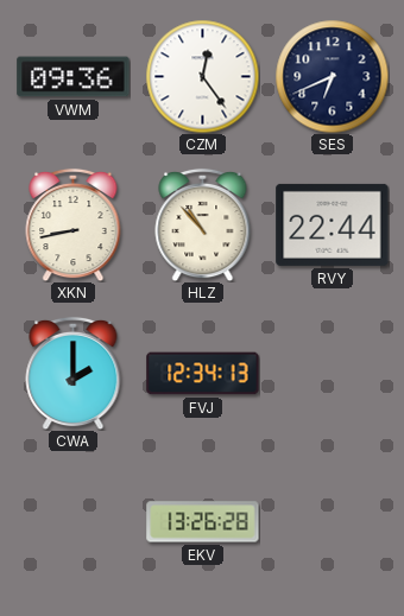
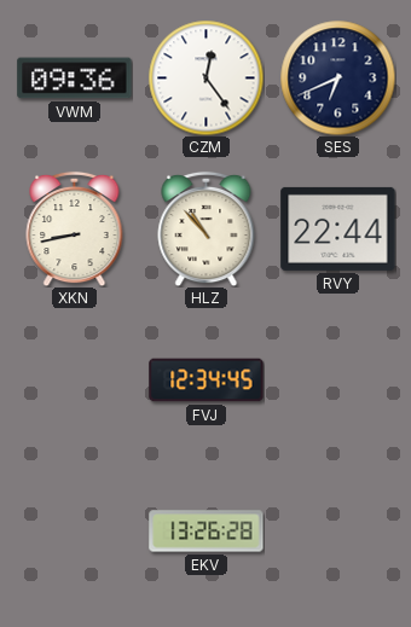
CWA: 2:00 -> none (74, 373)
FVJ: 12:34:13 -> 12:34:45 (207, 381)
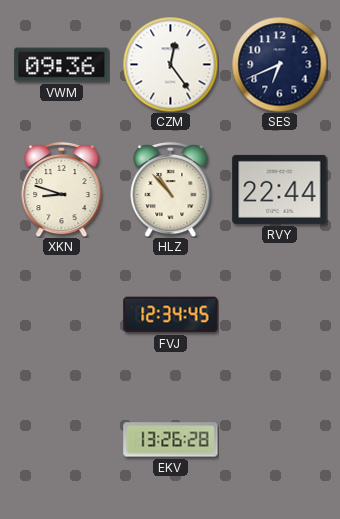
XKN: 8:43 -> 8:48 (62, 189)
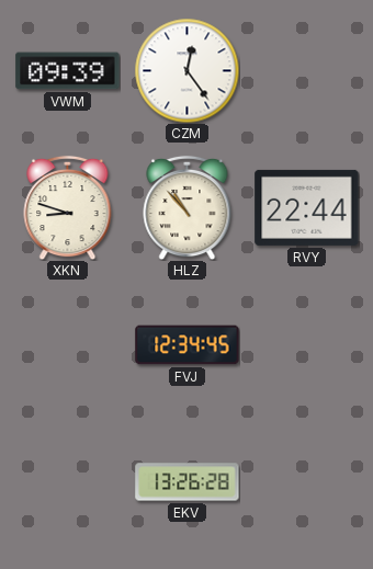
VWM: 09:36 -> 09:39 (68, 71)
SES: 6:41 -> none (279, 64)
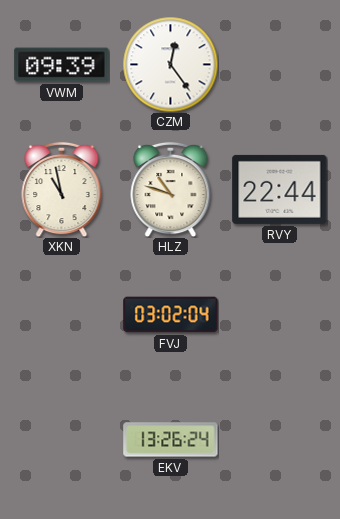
XKN: 8:48 -> 10:58 (62, 189)
HLZ: 10:53 -> 10:48 (171, 189)
FVJ: 12:34 -> 03:02 (171, 315)
EKV: 13:26:28 -> 13:26:24 (171, 440)
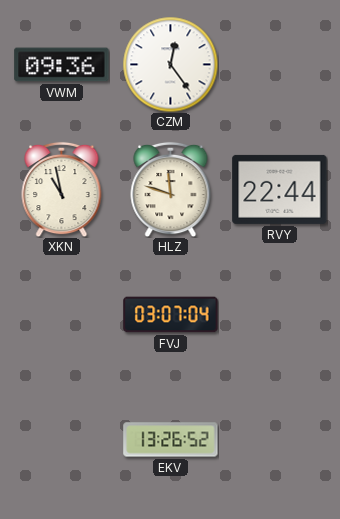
VWM: 09:39 -> 09:36 (62, 65)
HLZ: 10:48 -> 11:48 (171, 189)
FVJ: 03:02 -> 03:07 (171, 315)
EKV: 13:26:24 -> 13:26:52 (171, 440)
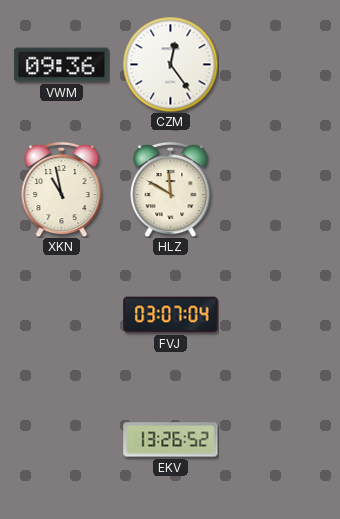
HLZ: 11:48 -> 11:50 (171, 189)
RVY: 22:44 -> none (280, 189)
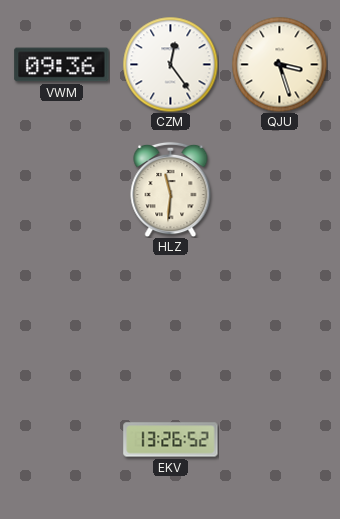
QJU: none -> 3:27 (279, 64)
XKN: 10:58 -> none (62, 189)
HLZ: 11:50 -> 11:31 (171, 189)
FVJ: 03:07 -> none (171, 315)
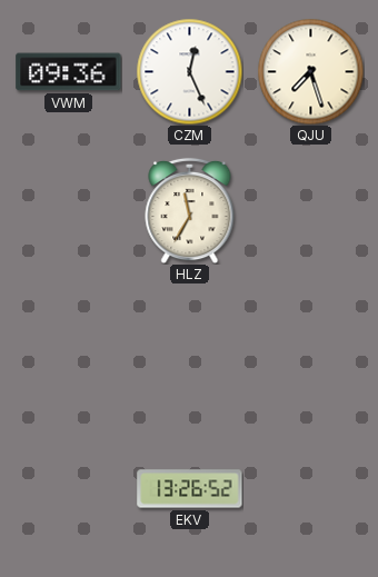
CZM: 12:24 -> 12:26 (189, 71)
QJU: 3:27 -> 7:27 (310, 71)
HLZ: 11:31 -> 11:35 (190, 210)
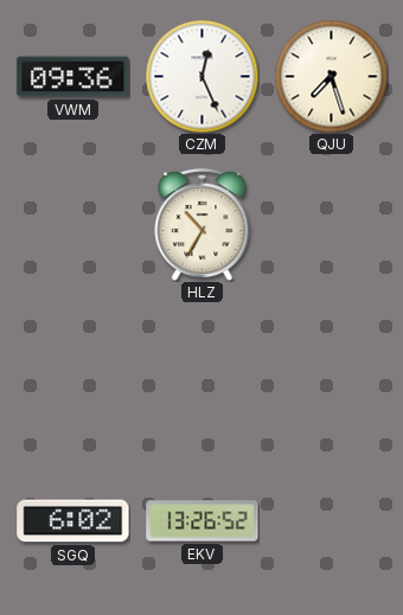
HLZ: 11:35 -> 10:35 (203, 224)
SGQ: none -> 6:02 (73, 521)
